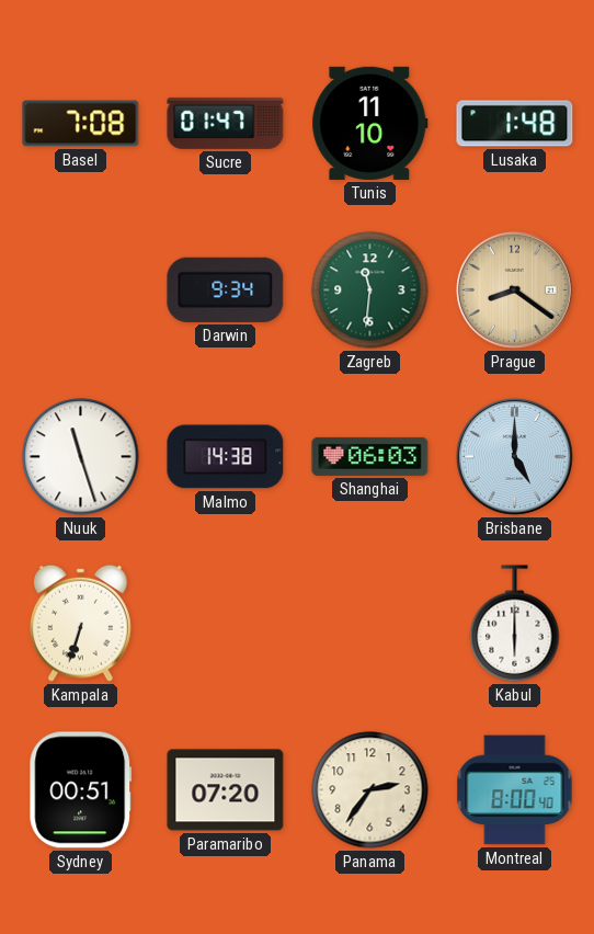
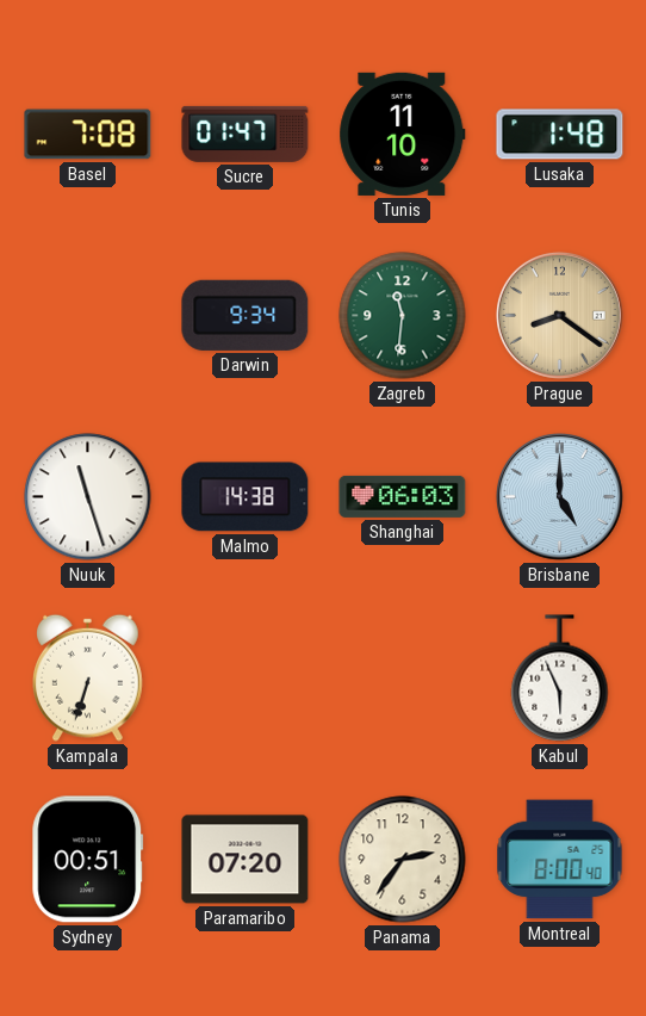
Kabul: 6:00 -> 5:56 (560, 679)
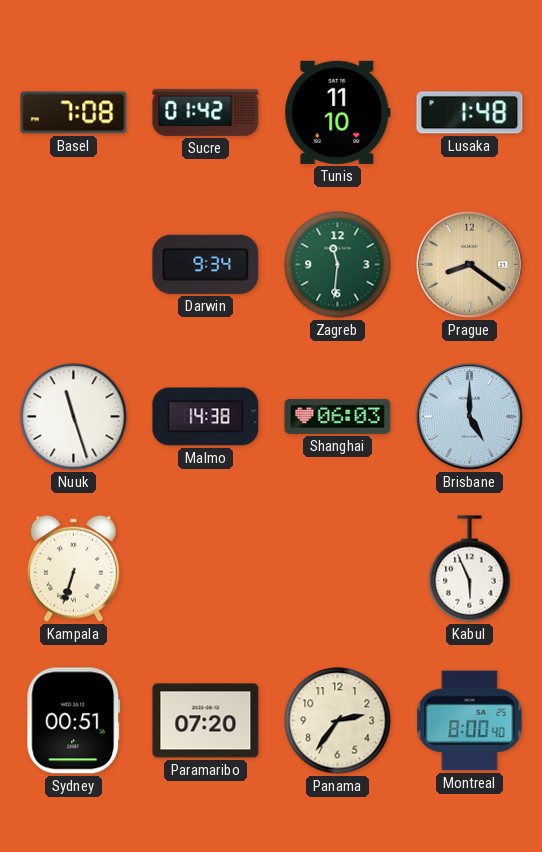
Sucre: 01:47 -> 01:42 (206, 112)
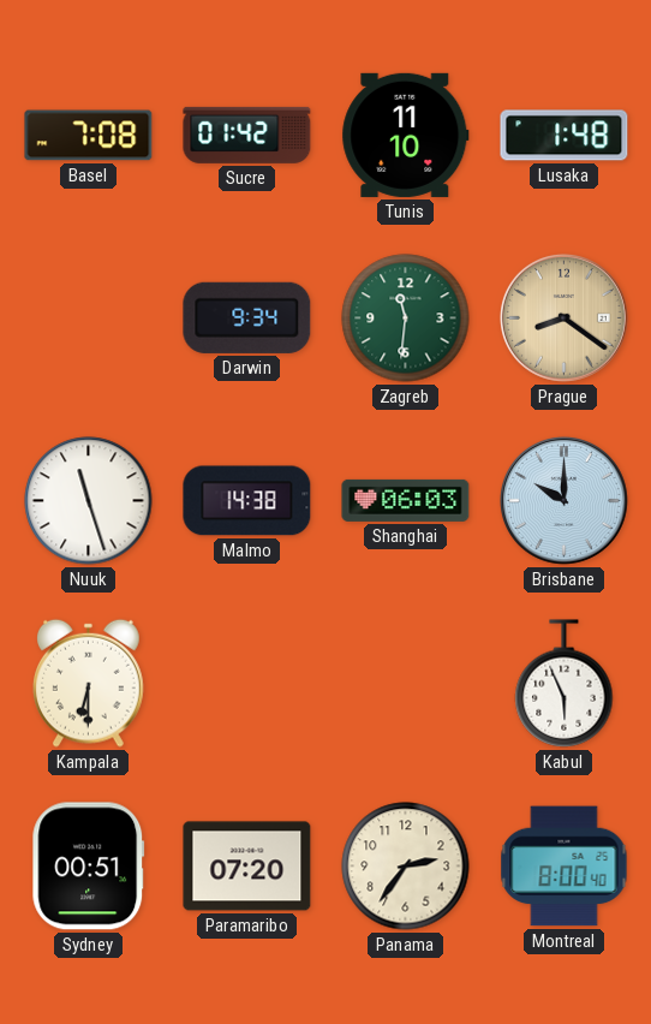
Brisbane: 5:00 -> 10:00 (563, 500)
Kampala: 6:33 -> 6:30 (89, 683)
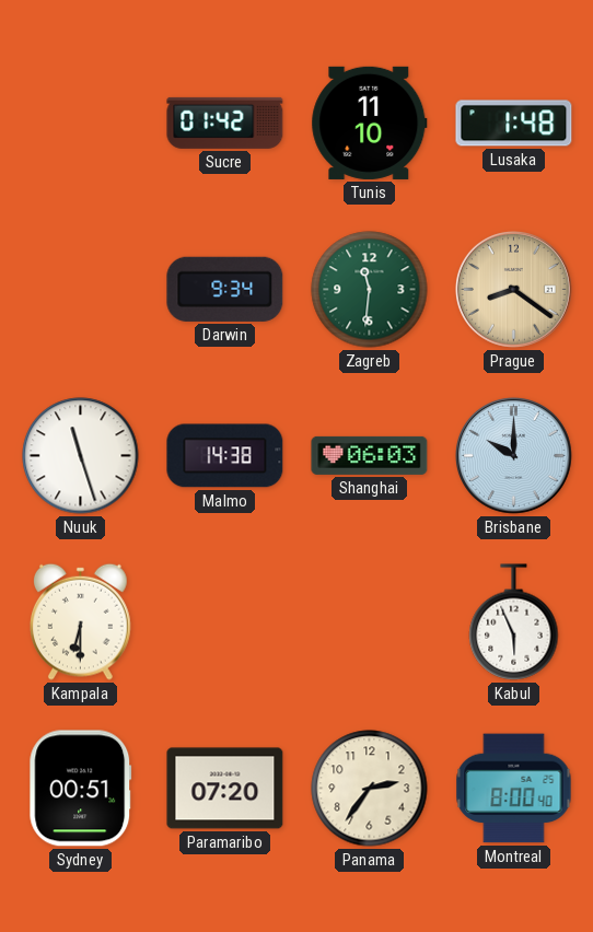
Basel: 7:08 -> none (89, 136)
